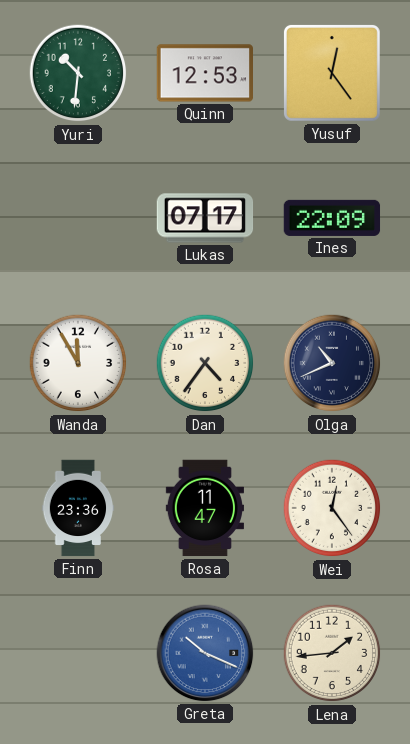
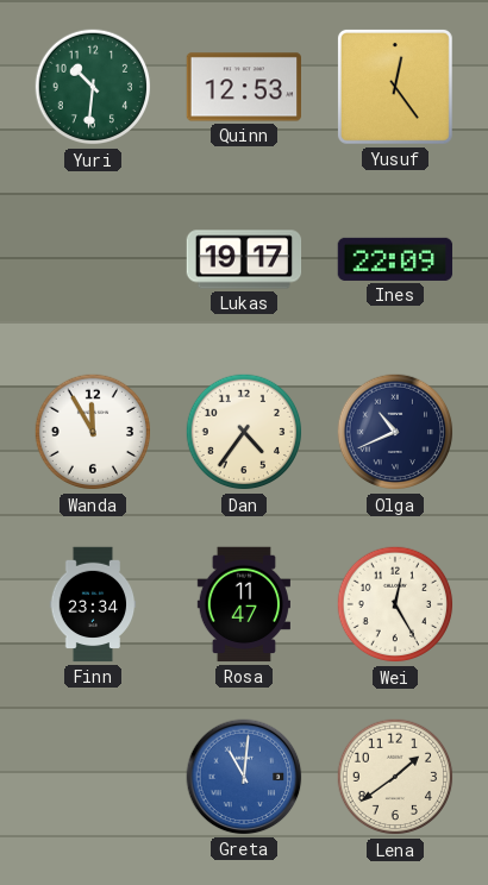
Lukas: 07:17 -> 19:17 (244, 259)
Finn: 23:36 -> 23:34 (93, 604)
Wei: 12:24 -> 12:25 (395, 604)
Greta: 10:19 -> 11:01 (244, 777)
Lena: 1:44 -> 1:39 (395, 777)
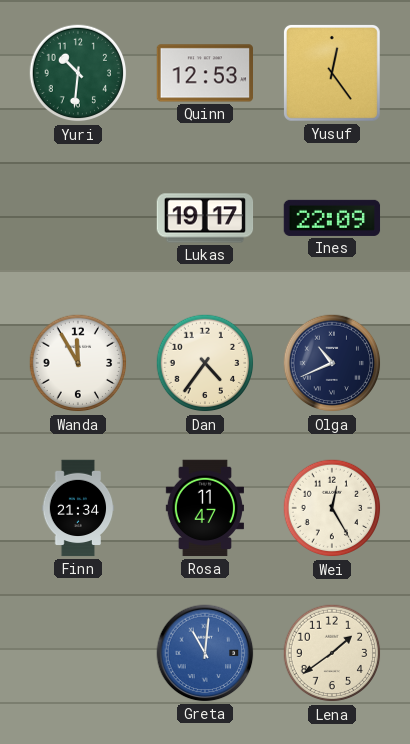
Finn: 23:34 -> 21:34 (78, 508)
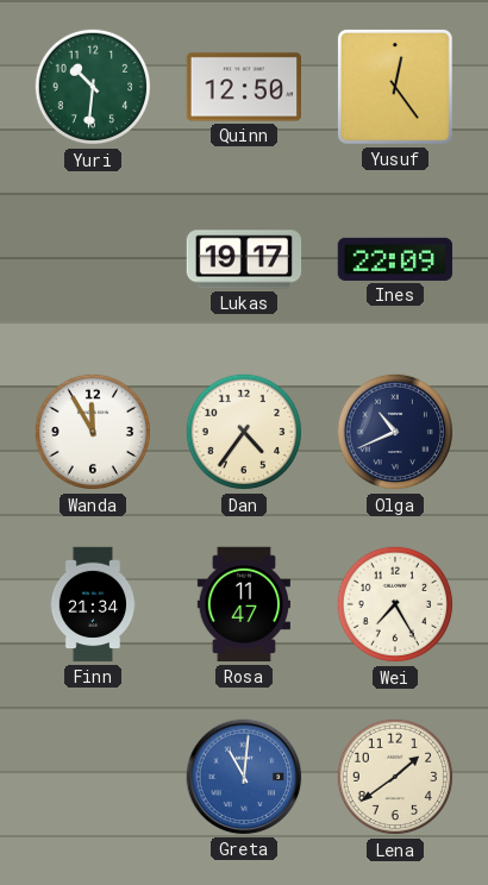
Quinn: 12:53 -> 12:50 (244, 87)
Wei: 12:25 -> 7:25 (395, 604)
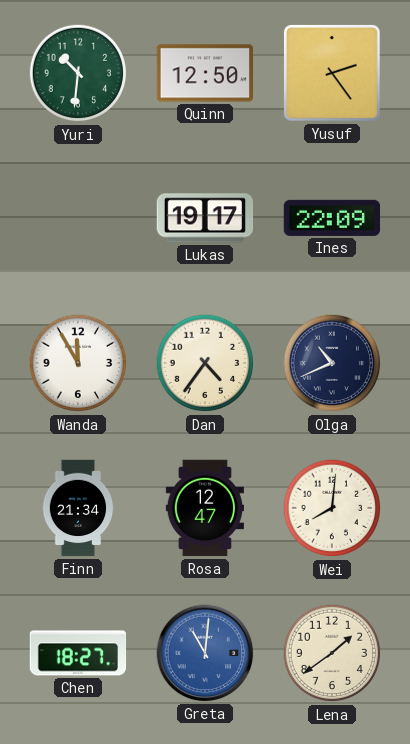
Yusuf: 12:24 -> 2:24 (332, 73)
Rosa: 11:47 -> 12:47 (204, 508)
Wei: 7:25 -> 8:01 (332, 508)
Chen: none -> 18:27 (78, 653)
